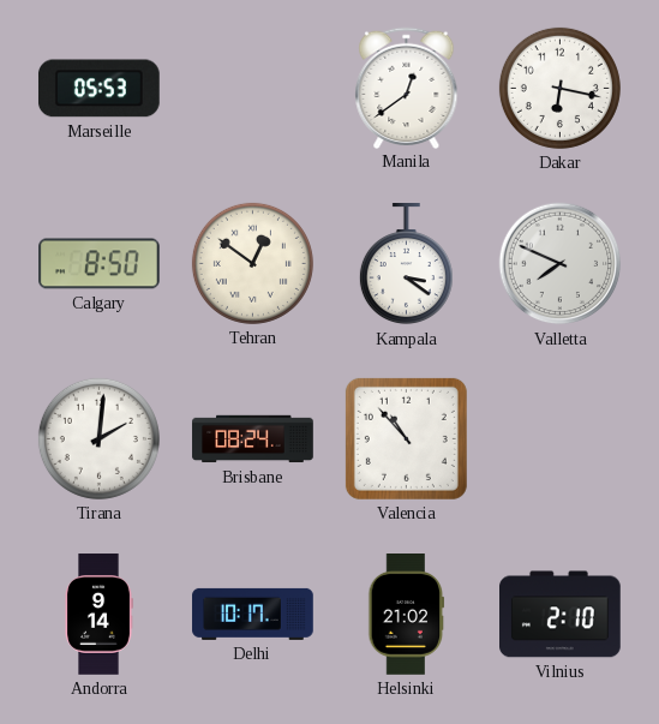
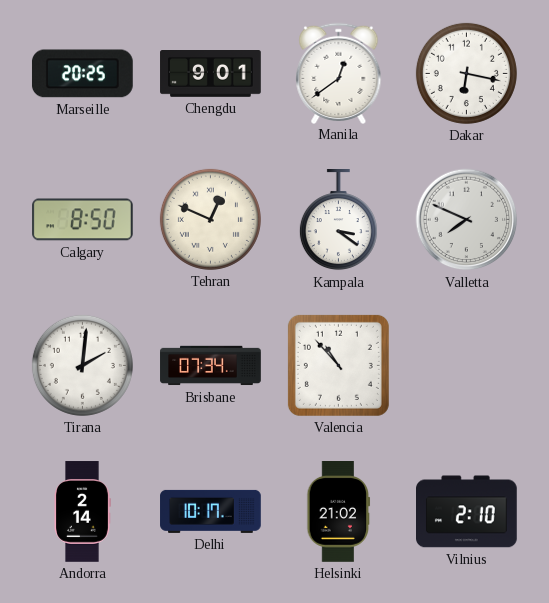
Marseille: 05:53 -> 20:25 (82, 74)
Chengdu: none -> 9:01 (211, 74)
Tehran: 12:51 -> 12:49 (210, 219)
Brisbane: 08:24 -> 07:34 (211, 366)
Andorra: 9:14 -> 2:14 (82, 512)
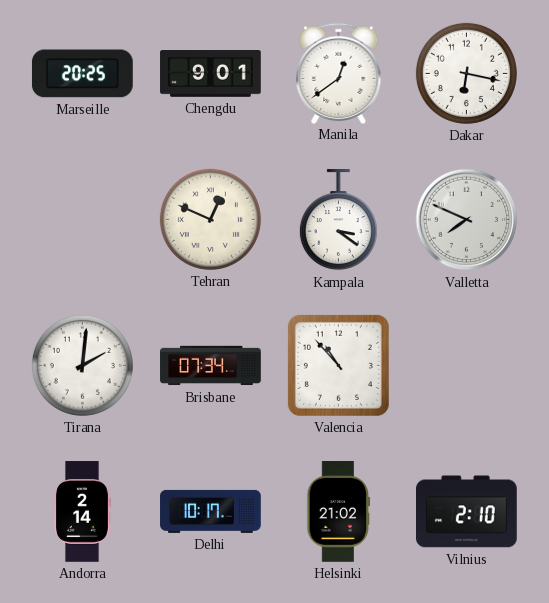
Calgary: 8:50 -> none (83, 220)
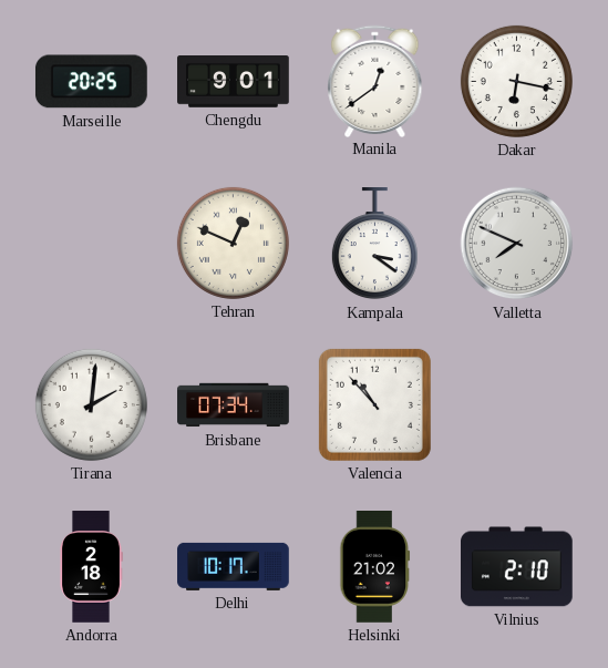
Andorra: 2:14 -> 2:18 (91, 567)
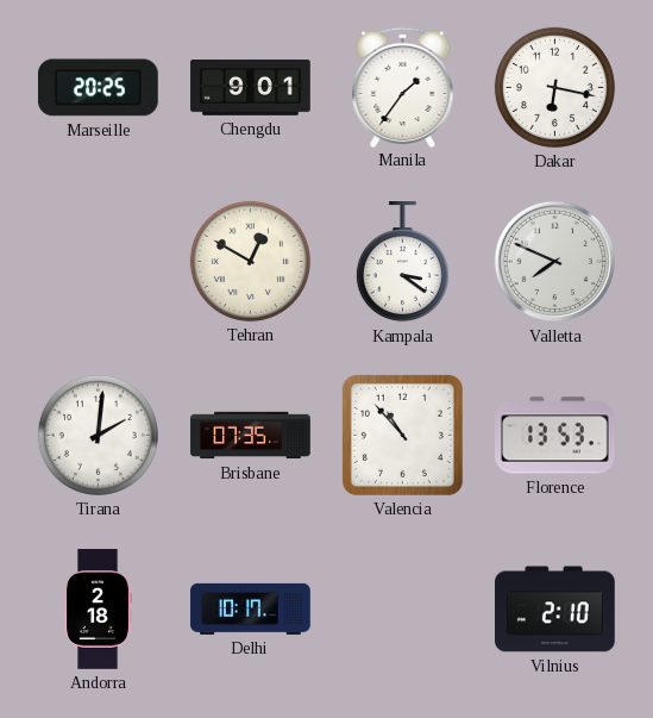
Manila: 12:39 -> 1:36 (403, 87)
Tehran: 12:49 -> 12:50 (250, 261)
Brisbane: 07:34 -> 07:35 (251, 436)
Florence: none -> 13:53 (555, 436)
Helsinki: 21:02 -> none (375, 567)
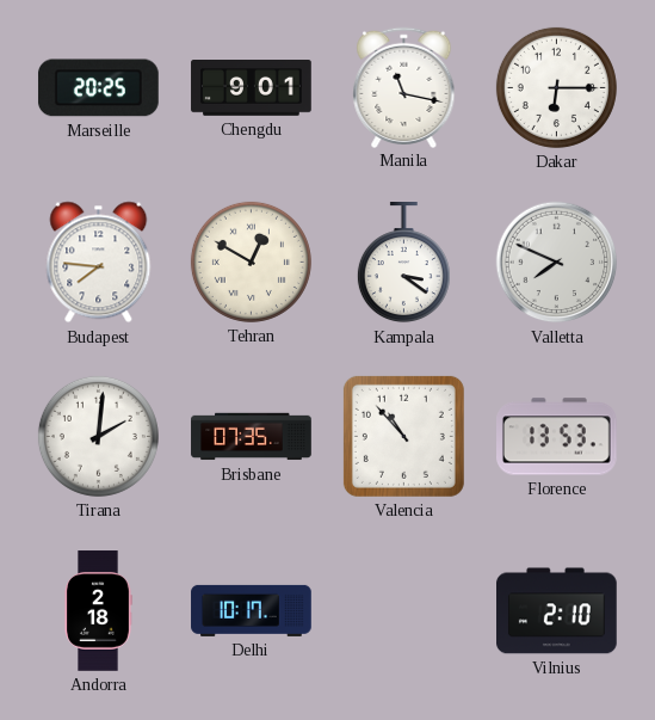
Manila: 1:36 -> 11:17 (404, 87)
Dakar: 6:17 -> 6:15 (556, 87)
Budapest: none -> 7:46 (99, 263)
